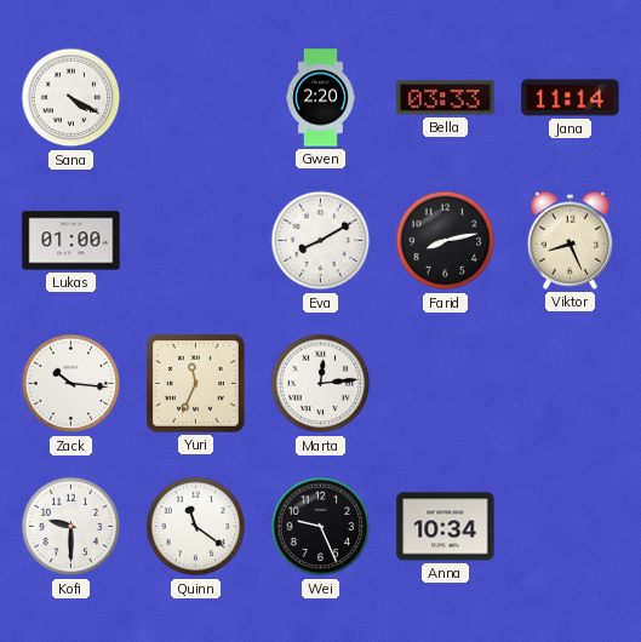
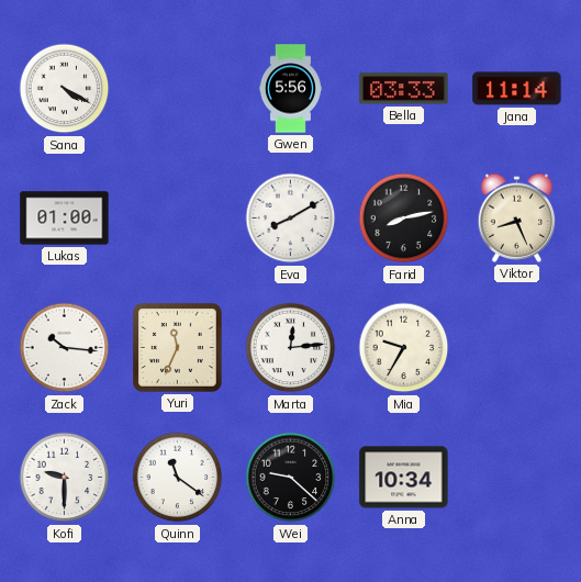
Gwen: 2:20 -> 5:56 (290, 89)
Mia: none -> 9:35 (404, 348)
Wei: 9:26 -> 9:22 (291, 478)
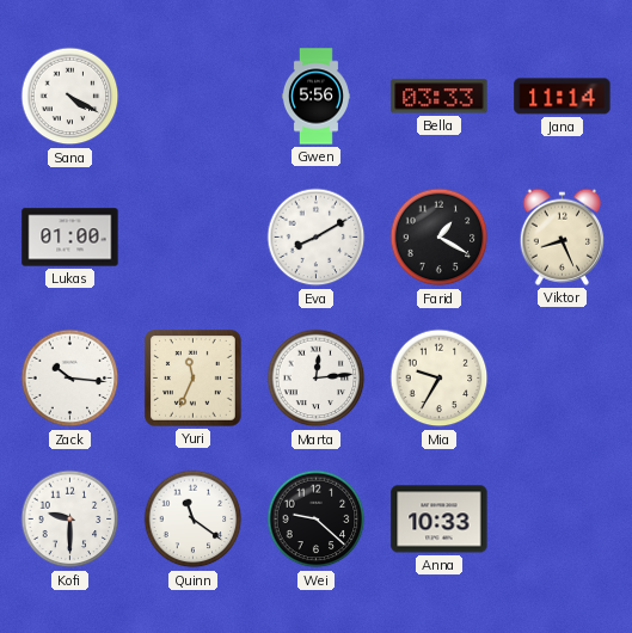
Farid: 8:13 -> 1:20 (440, 238)
Anna: 10:34 -> 10:33 (440, 520)
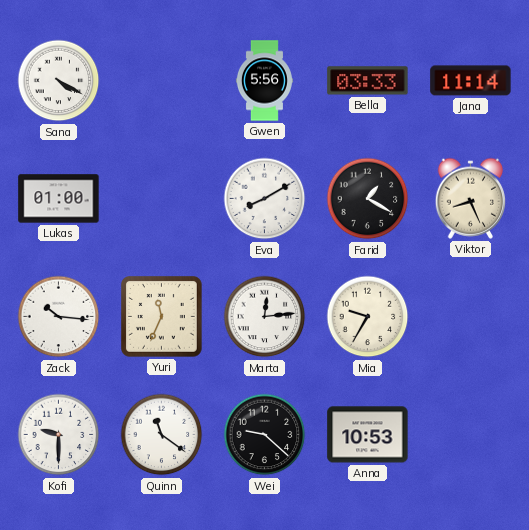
Anna: 10:33 -> 10:53 (368, 435)
